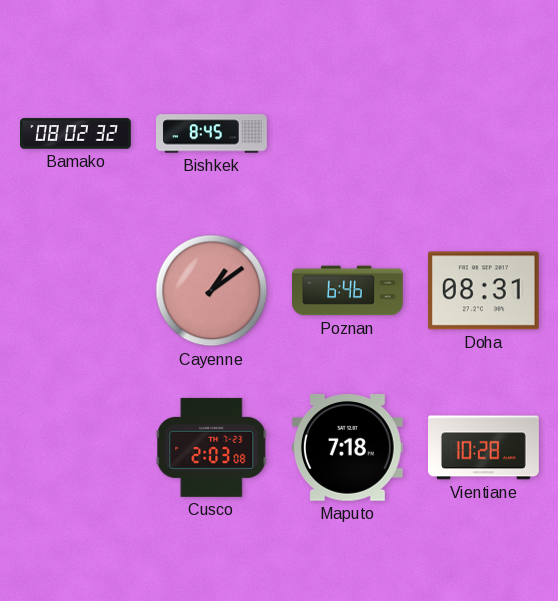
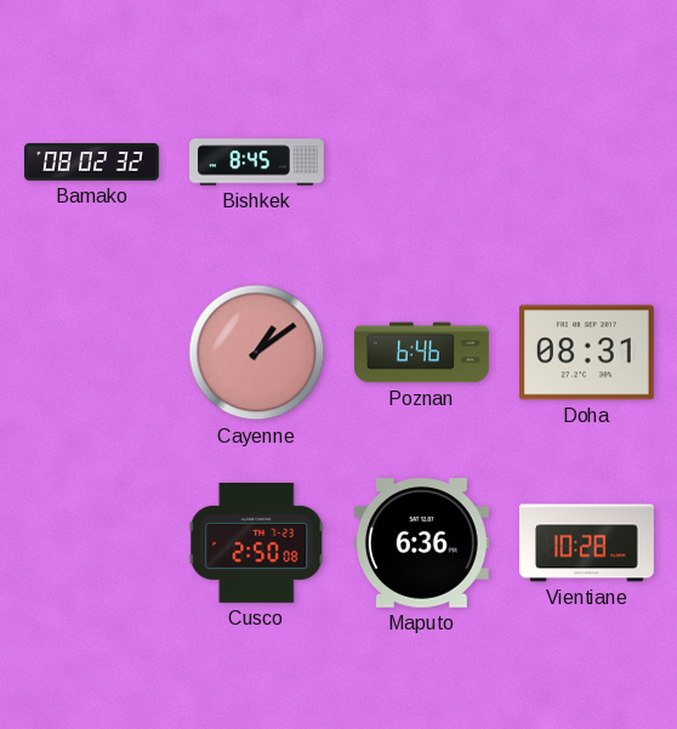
Cusco: 2:03 -> 2:50 (257, 542)
Maputo: 7:18 -> 6:36 (421, 543)
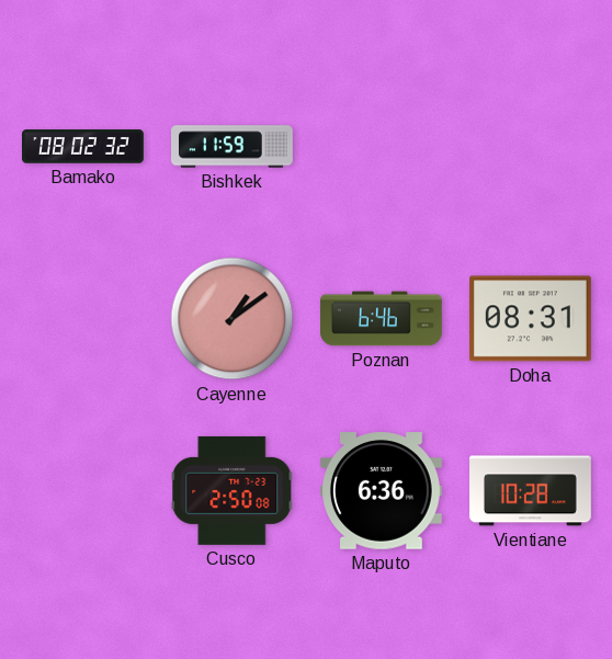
Bishkek: 8:45 -> 11:59 (233, 147)
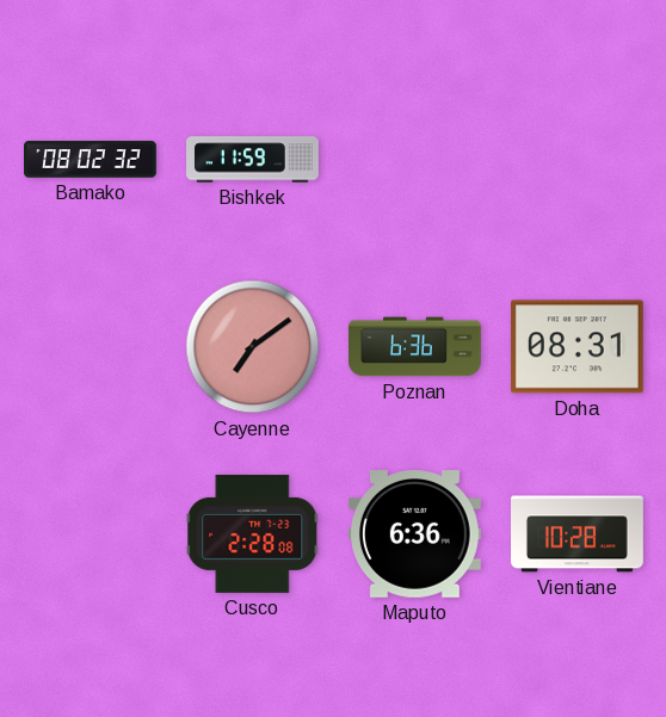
Cayenne: 1:09 -> 7:09 (253, 347)
Poznan: 6:46 -> 6:36 (415, 347)
Cusco: 2:50 -> 2:28 (253, 533)
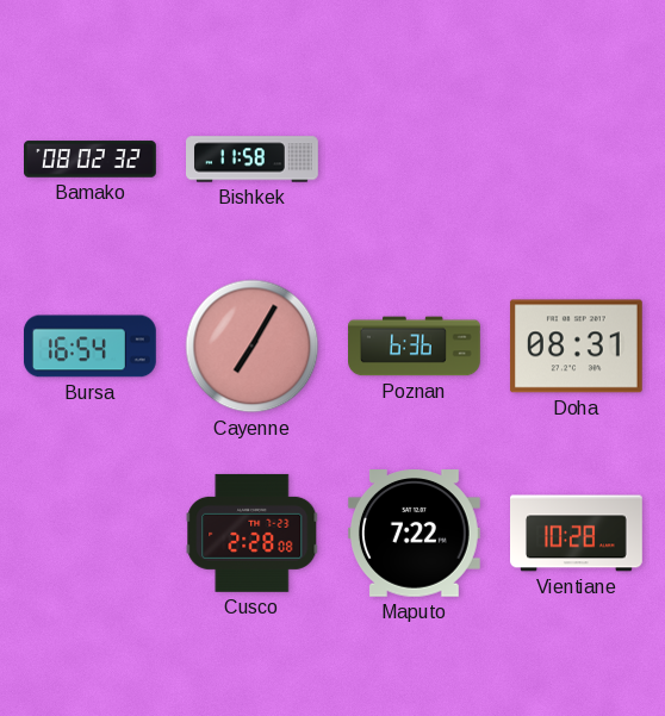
Bishkek: 11:59 -> 11:58 (253, 160)
Bursa: none -> 16:54 (89, 347)
Cayenne: 7:09 -> 7:05 (253, 347)
Maputo: 6:36 -> 7:22 (414, 534)
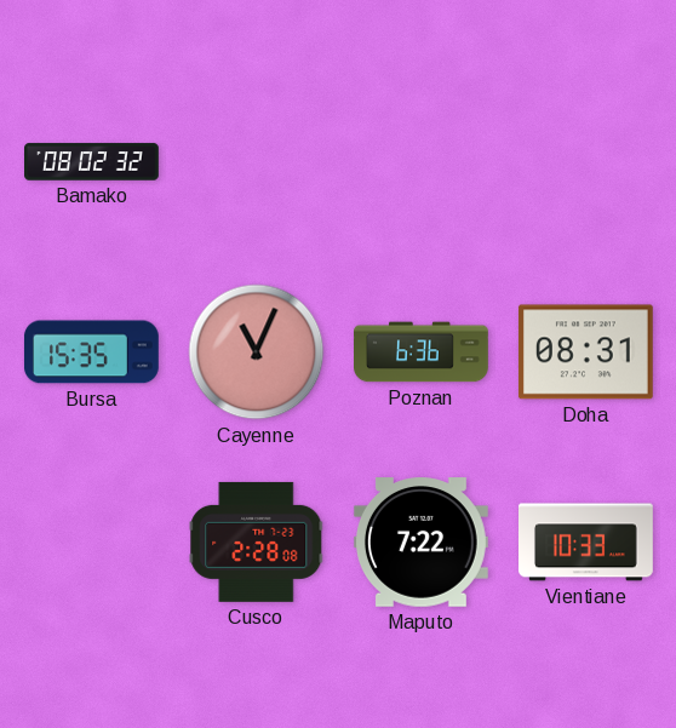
Bishkek: 11:58 -> none (253, 160)
Bursa: 16:54 -> 15:35 (91, 352)
Cayenne: 7:05 -> 11:04 (257, 352)
Vientiane: 10:28 -> 10:33 (586, 543)
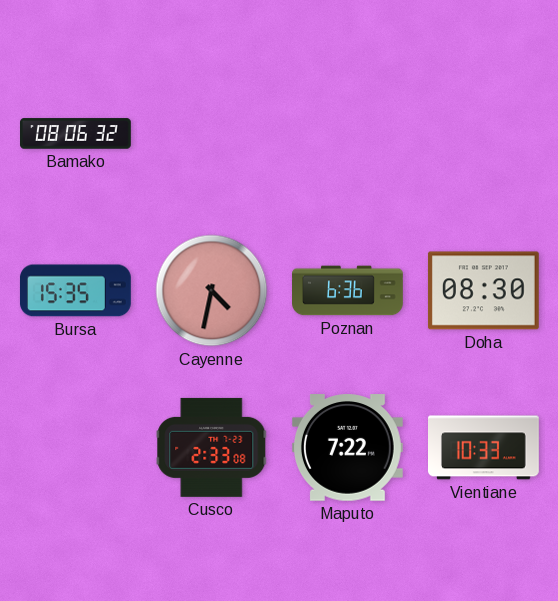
Bamako: 08:02 -> 08:06 (76, 134)
Cayenne: 11:04 -> 4:32 (212, 291)
Doha: 08:31 -> 08:30 (483, 291)
Cusco: 2:28 -> 2:33 (212, 447)
